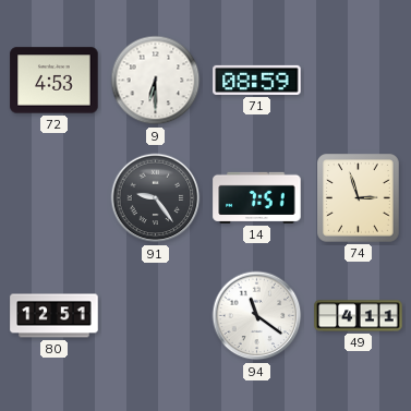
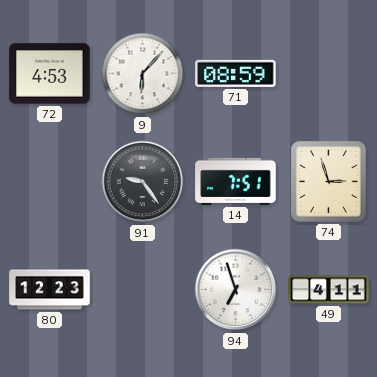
9: 6:30 -> 6:07 (143, 74)
80: 12:51 -> 12:23 (50, 290)
94: 11:21 -> 6:57 (236, 290)
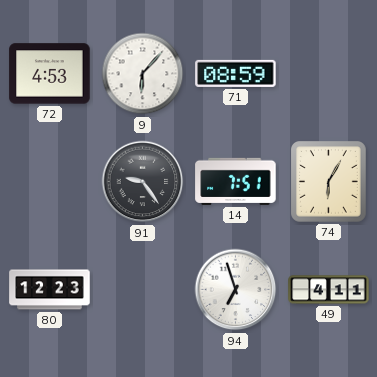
74: 2:57 -> 6:05 (329, 182)
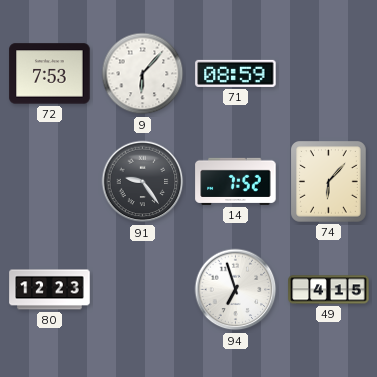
72: 4:53 -> 7:53 (50, 74)
14: 7:51 -> 7:52 (236, 181)
74: 6:05 -> 6:07 (329, 182)
49: 4:11 -> 4:15 (329, 290)
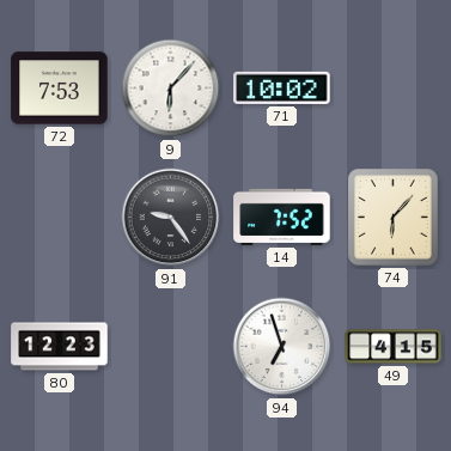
71: 08:59 -> 10:02 (282, 87)
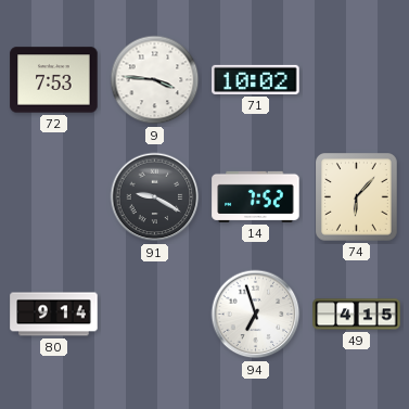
9: 6:07 -> 3:46 (155, 80)
91: 9:24 -> 9:20 (155, 197)
80: 12:23 -> 9:14 (54, 315)
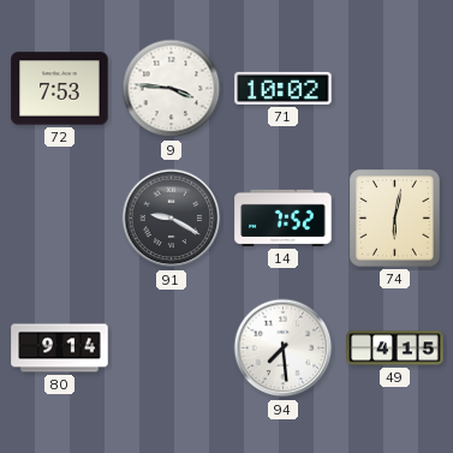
74: 6:07 -> 6:02 (395, 219)
94: 6:57 -> 7:29 (284, 348)
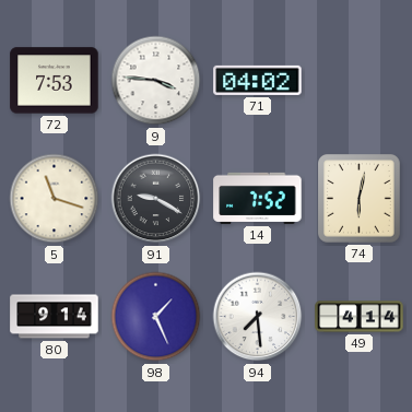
71: 10:02 -> 04:02 (258, 80)
5: none -> 11:18 (55, 199)
98: none -> 1:26 (156, 317)
49: 4:15 -> 4:14 (360, 317)
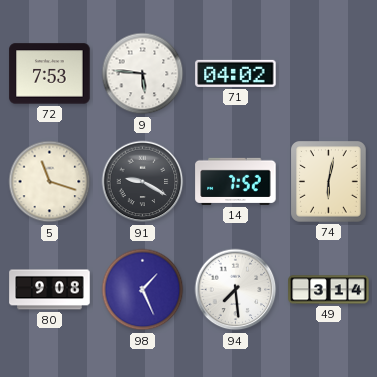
9: 3:46 -> 5:46 (143, 74)
80: 9:14 -> 9:08 (50, 290)
49: 4:14 -> 3:14 (329, 290)
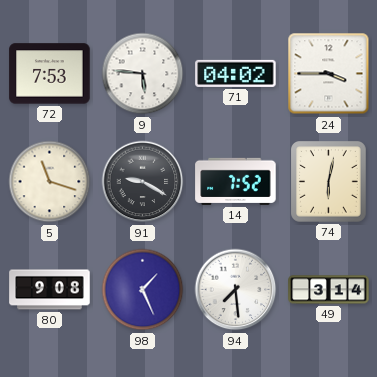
24: none -> 3:45 (329, 74)
